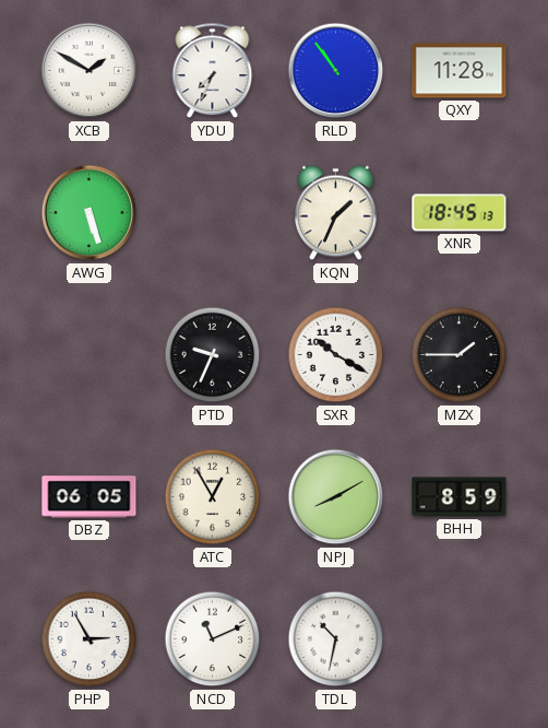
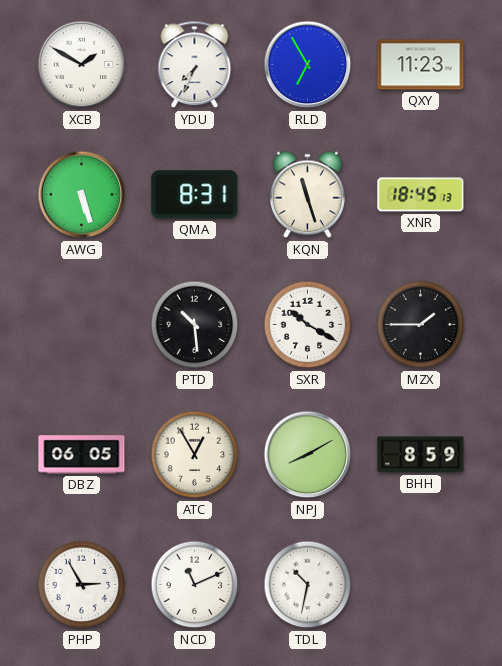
RLD: 10:54 -> 6:55 (308, 65)
QXY: 11:28 -> 11:23 (421, 65)
QMA: none -> 8:31 (195, 195)
KQN: 1:34 -> 11:27 (307, 195)
PTD: 9:34 -> 10:29 (195, 325)
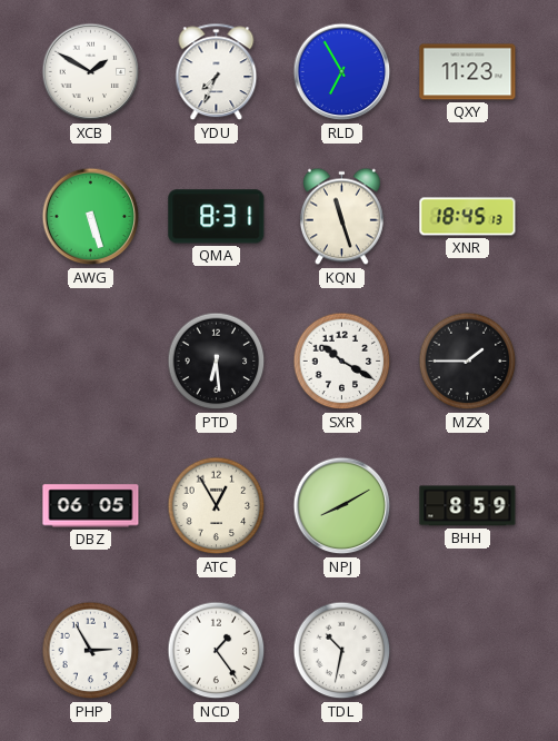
PTD: 10:29 -> 6:29 (217, 362)
NCD: 11:11 -> 1:24 (217, 651)
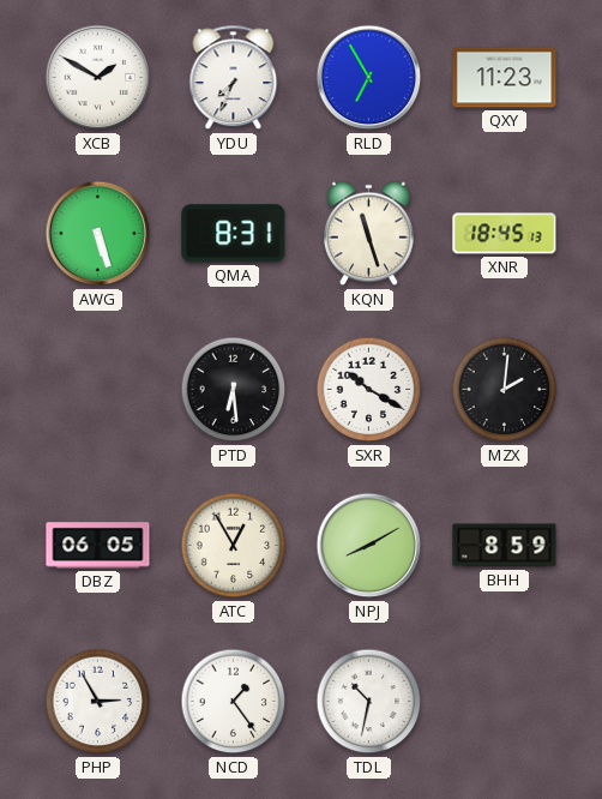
MZX: 1:45 -> 2:01 (505, 390)
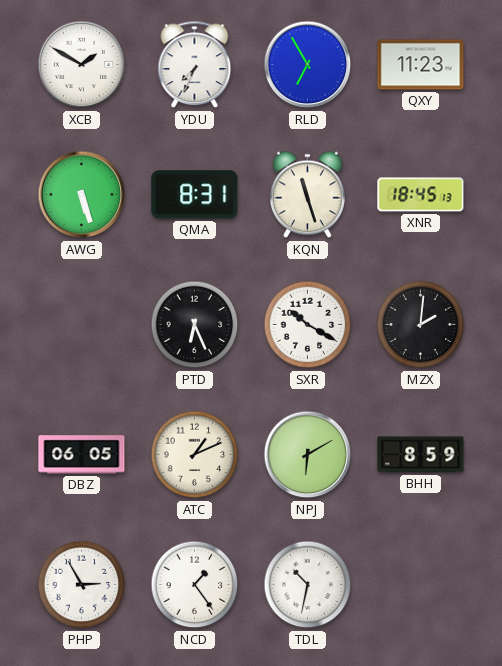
PTD: 6:29 -> 6:26 (195, 325)
ATC: 12:55 -> 1:11 (195, 455)
NPJ: 8:10 -> 6:10 (308, 455)
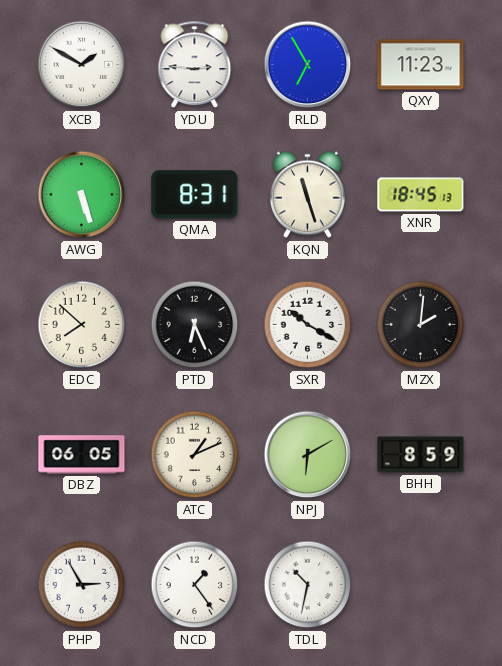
YDU: 7:34 -> 2:46 (195, 65)
EDC: none -> 7:52 (82, 325)
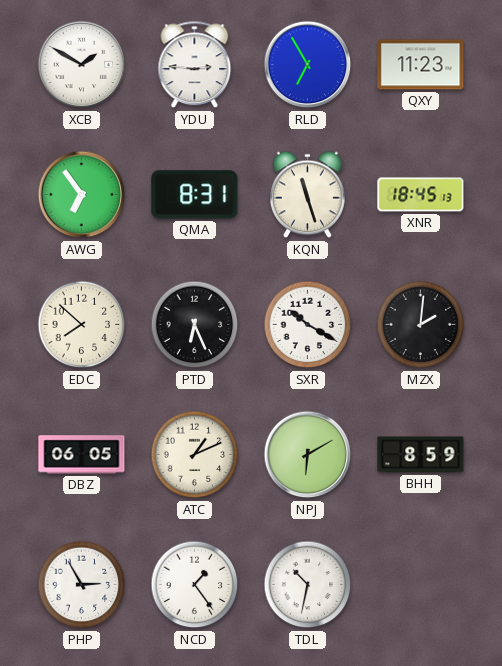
AWG: 5:27 -> 6:54 (82, 195)
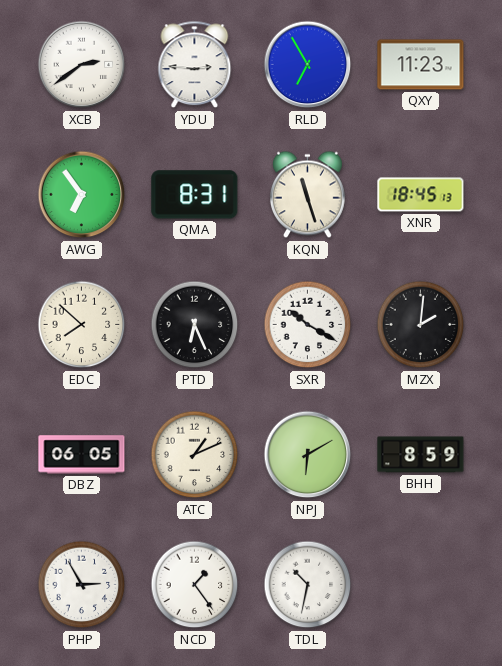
XCB: 1:50 -> 2:39 (82, 65)
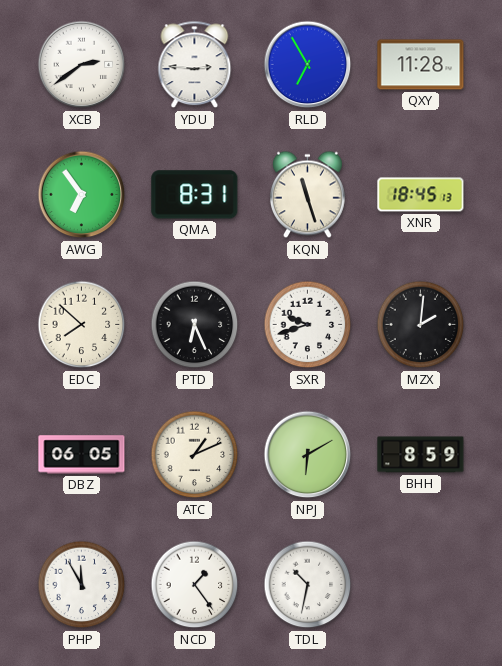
QXY: 11:23 -> 11:28 (421, 65)
SXR: 10:20 -> 9:42 (308, 325)
PHP: 2:55 -> 11:55 (82, 585)
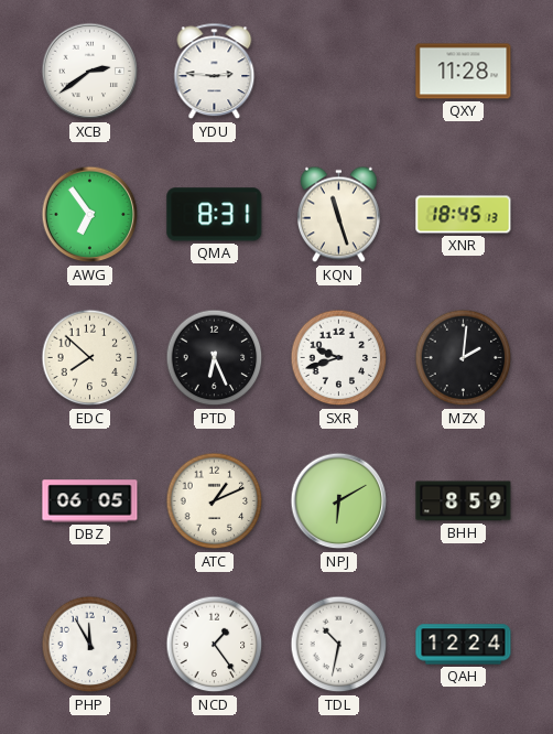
RLD: 6:55 -> none (308, 65)
QAH: none -> 12:24 (464, 645)
